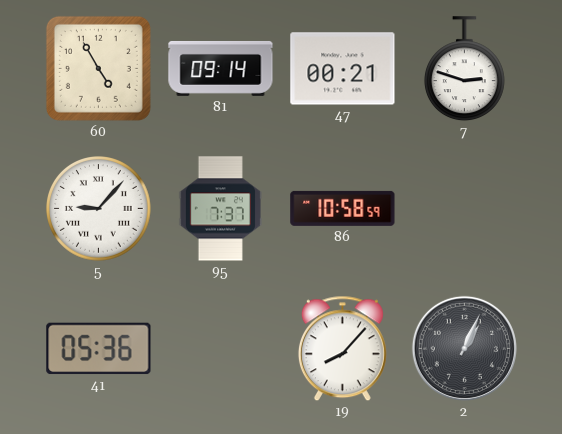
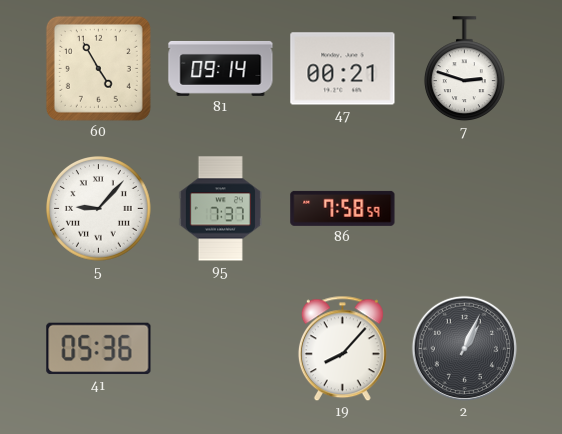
86: 10:58 -> 7:58 (343, 208)
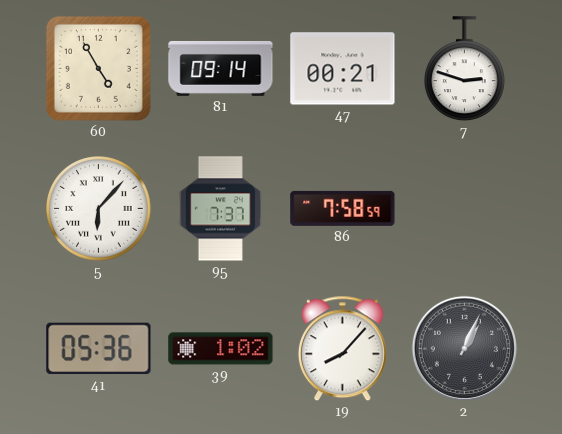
5: 9:07 -> 6:07 (99, 209)
39: none -> 1:02 (221, 349)
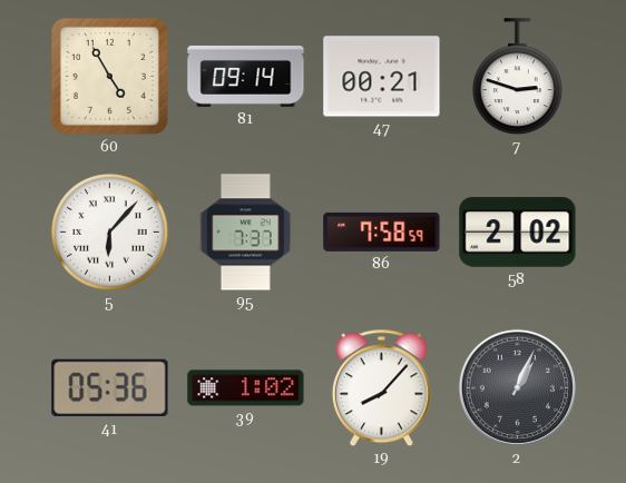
58: none -> 2:02 (518, 233)
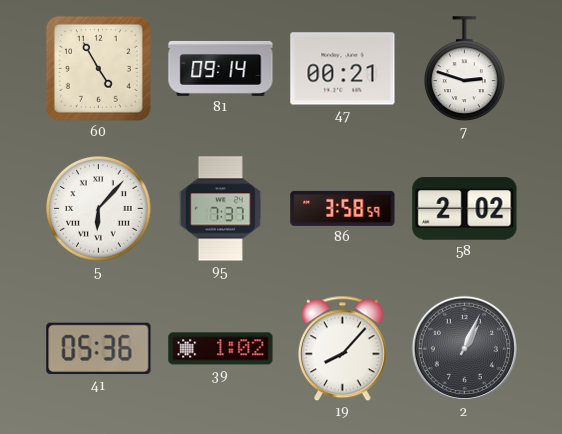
86: 7:58 -> 3:58 (343, 208)
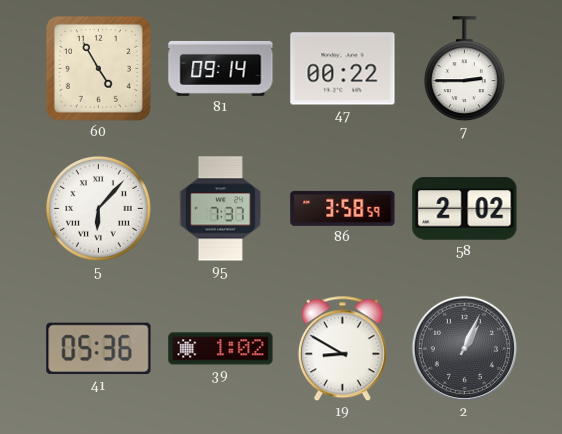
47: 00:21 -> 00:22 (343, 69)
7: 2:48 -> 2:45 (464, 69)
19: 8:07 -> 8:50 (342, 349)
